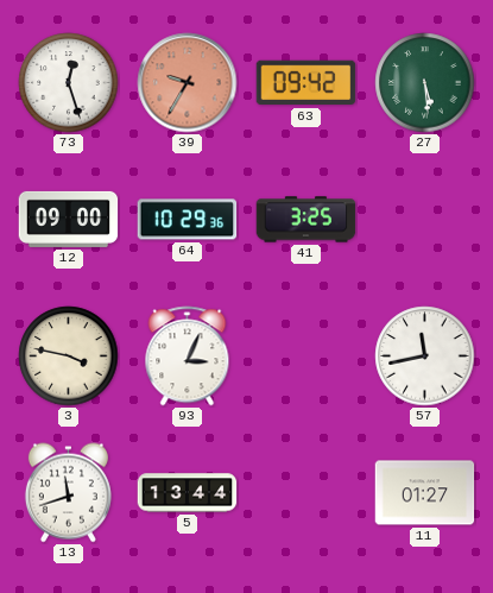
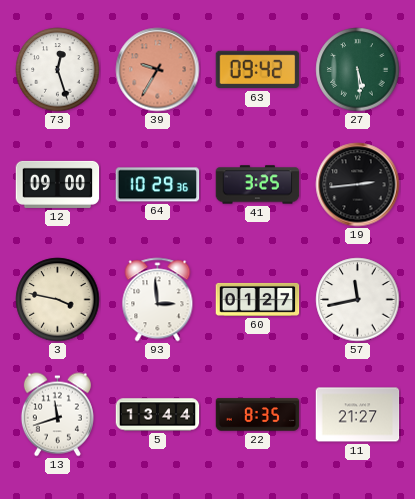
19: none -> 2:44 (358, 185)
93: 3:04 -> 2:59 (158, 300)
60: none -> 01:27 (258, 299)
22: none -> 8:35 (258, 415)
11: 01:27 -> 21:27 (358, 415)
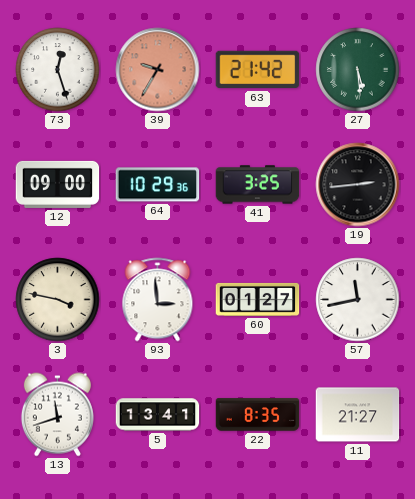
63: 09:42 -> 21:42 (258, 70)
5: 13:44 -> 13:41 (158, 415)
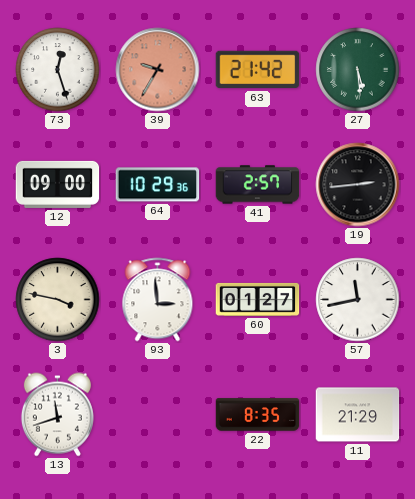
41: 3:25 -> 2:57 (258, 185)
5: 13:41 -> none (158, 415)
11: 21:27 -> 21:29 (358, 415)
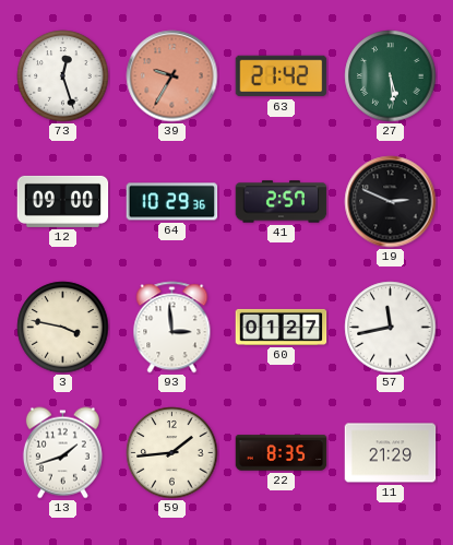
19: 2:44 -> 2:49 (391, 202)
13: 11:42 -> 1:42 (62, 453)
59: none -> 1:44 (172, 453)
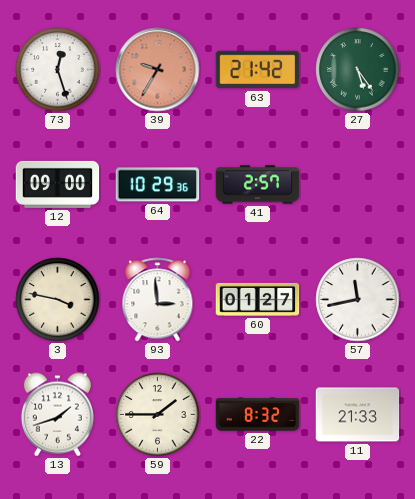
27: 5:29 -> 5:24 (358, 70)
19: 2:49 -> none (391, 202)
59: 1:44 -> 1:45 (158, 415)
22: 8:35 -> 8:32 (258, 415)
11: 21:29 -> 21:33 (358, 415)
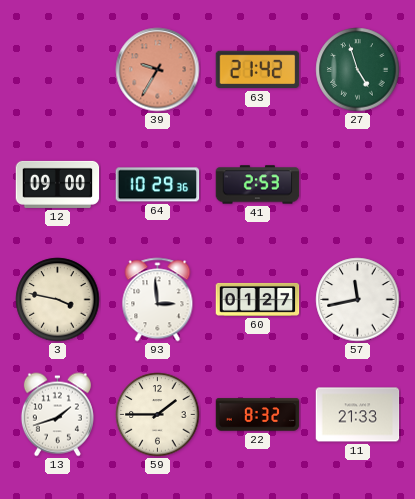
73: 12:27 -> none (58, 70)
27: 5:24 -> 4:57 (358, 70)
41: 2:57 -> 2:53 (258, 185)
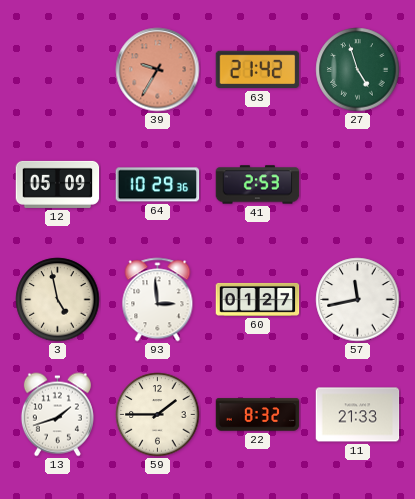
12: 09:00 -> 05:09 (58, 184)
3: 3:47 -> 4:58 (58, 300)
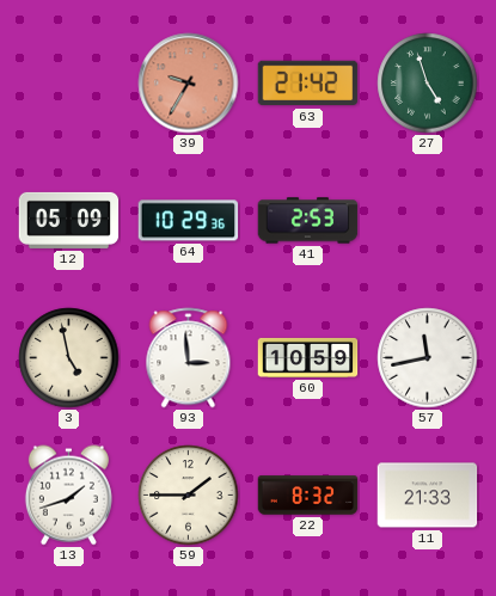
60: 01:27 -> 10:59 (308, 357)
